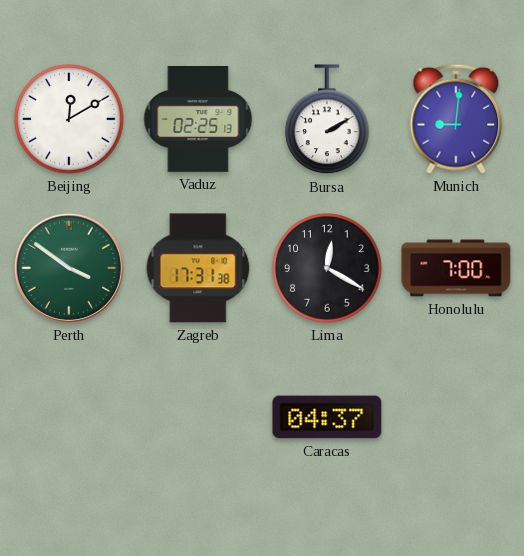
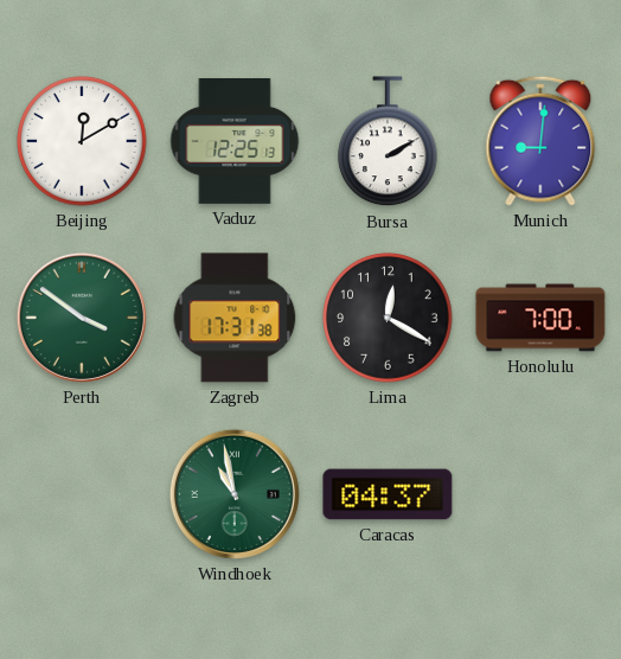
Vaduz: 02:25 -> 12:25 (235, 142)
Windhoek: none -> 10:58 (235, 494)
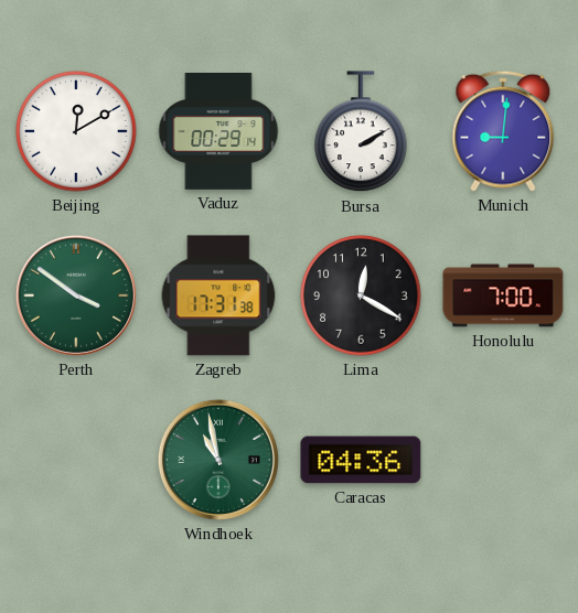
Vaduz: 12:25 -> 00:29 (218, 132)
Caracas: 04:37 -> 04:36 (361, 460)
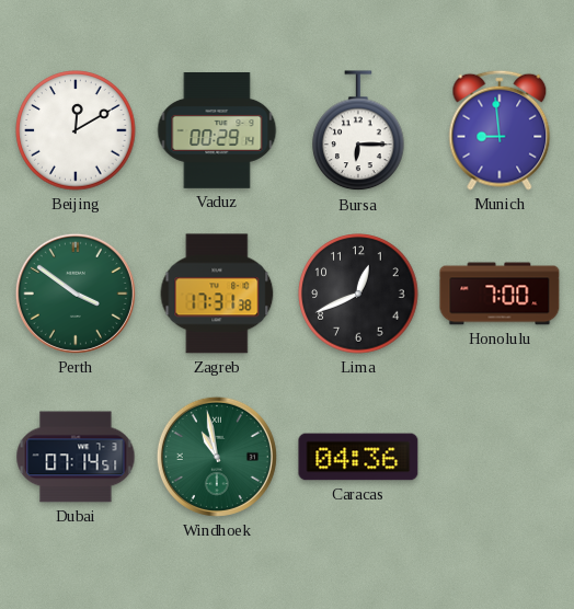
Bursa: 2:10 -> 6:15 (358, 131)
Munich: 9:01 -> 8:59 (500, 130)
Lima: 12:20 -> 12:41 (358, 294)
Dubai: none -> 07:14 (76, 457)
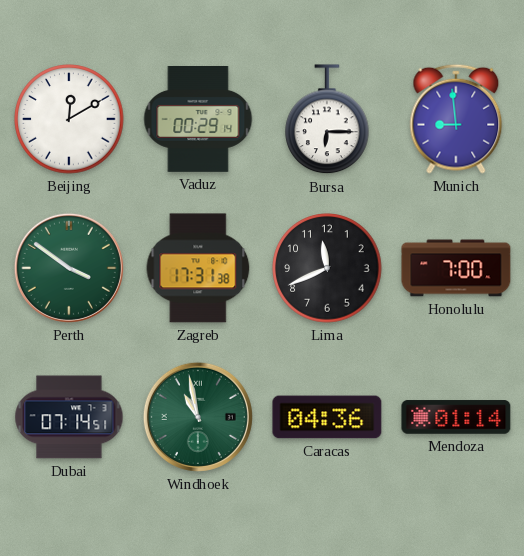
Lima: 12:41 -> 11:41 (327, 268)
Mendoza: none -> 01:14 (456, 417)
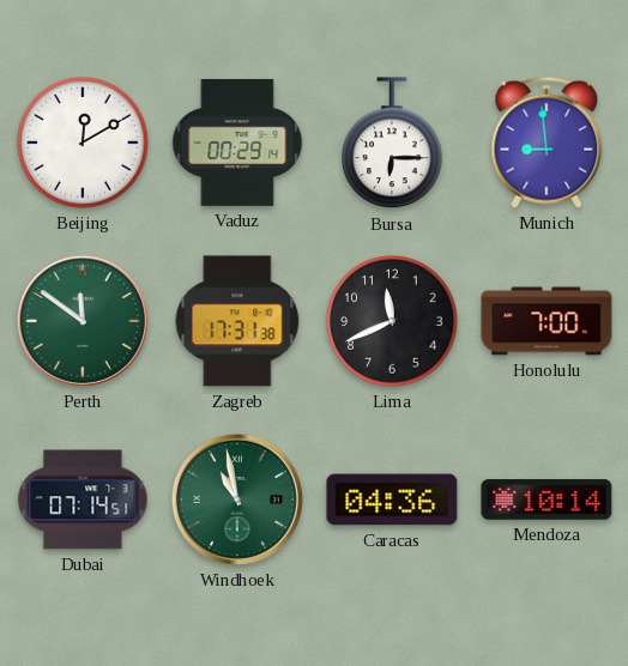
Perth: 3:51 -> 11:51 (83, 321)
Mendoza: 01:14 -> 10:14 (547, 500)
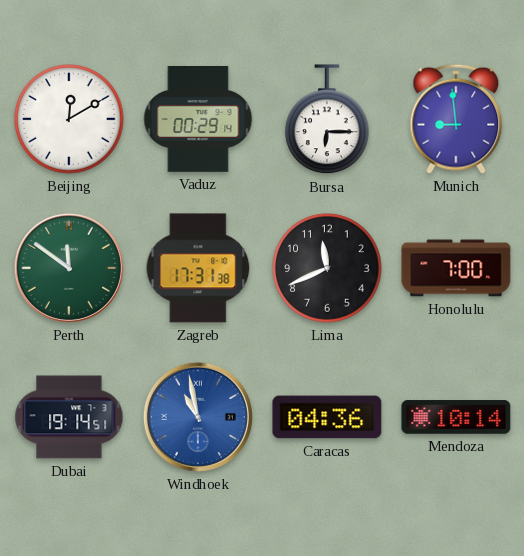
Dubai: 07:14 -> 19:14 (69, 417)
Windhoek dial: green -> blue (198, 417)
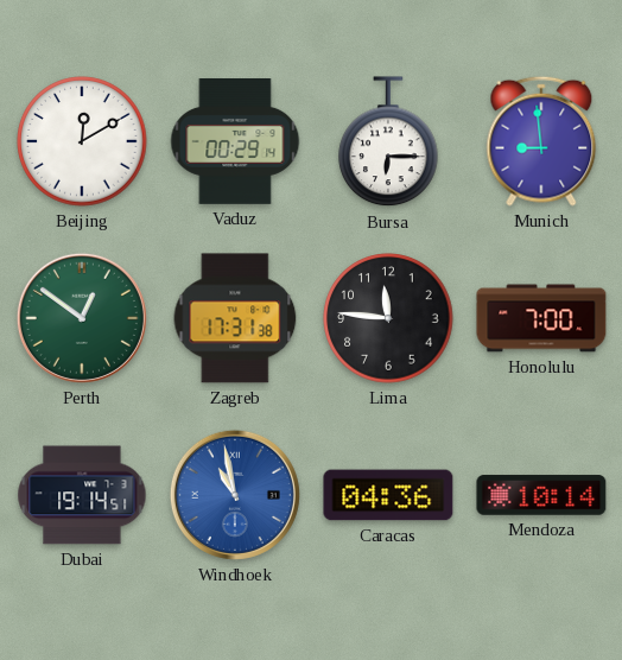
Perth: 11:51 -> 12:51 (82, 318)
Lima: 11:41 -> 11:46 (388, 318)
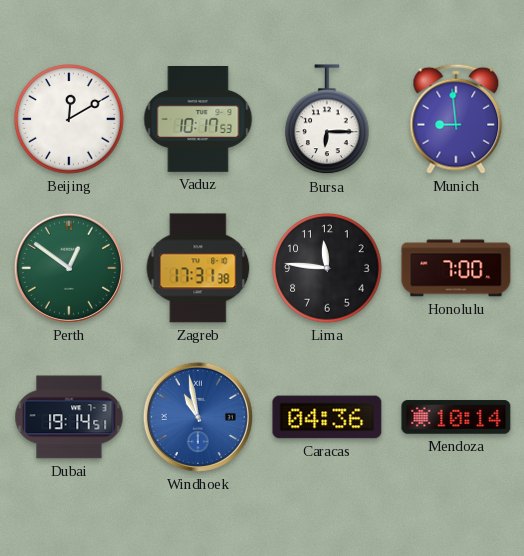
Vaduz: 00:29 -> 10:17 (198, 120)
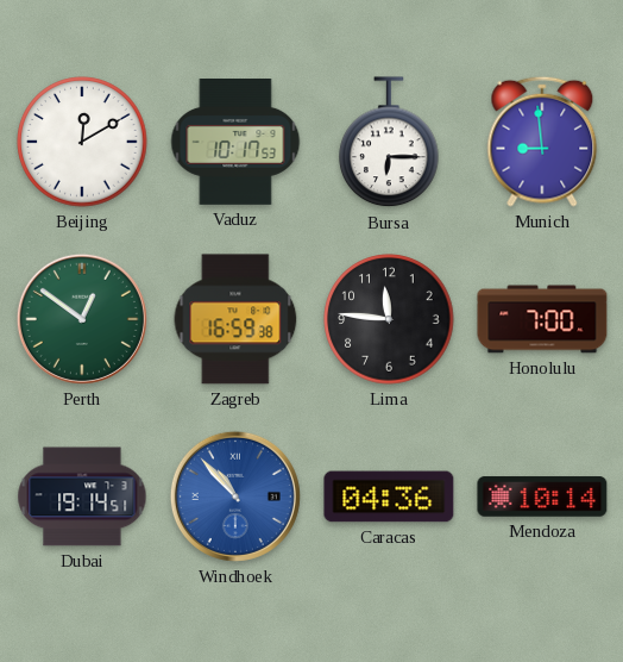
Zagreb: 17:31 -> 16:59 (235, 319)
Windhoek: 10:58 -> 10:53 (235, 496)
